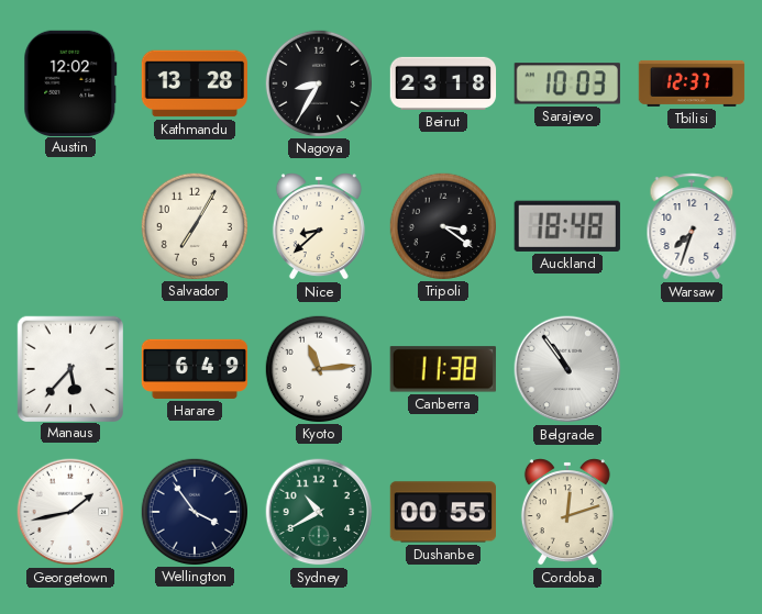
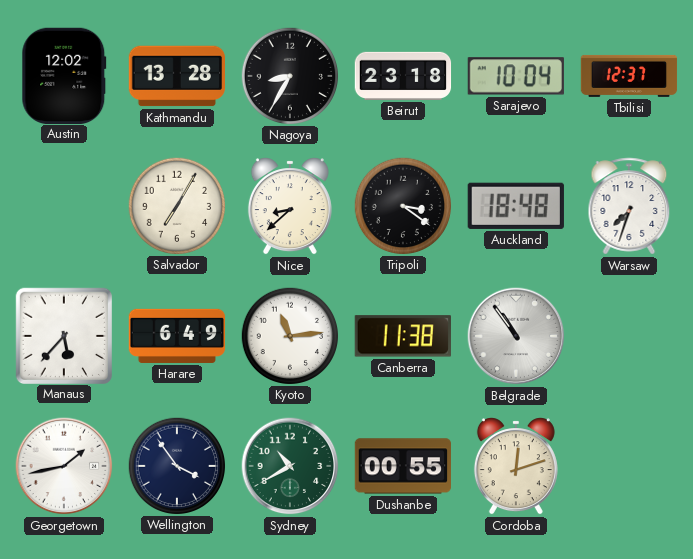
Sarajevo: 10:03 -> 10:04 (516, 76)
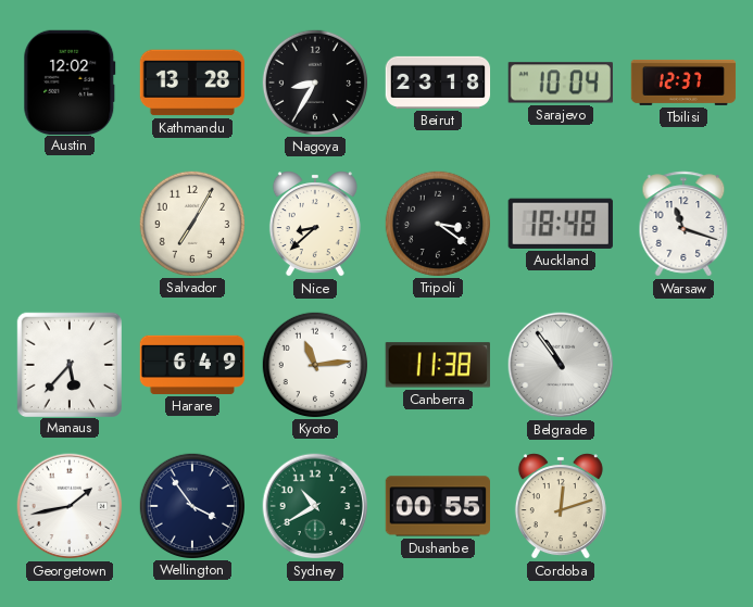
Warsaw: 7:33 -> 11:18 (683, 224)
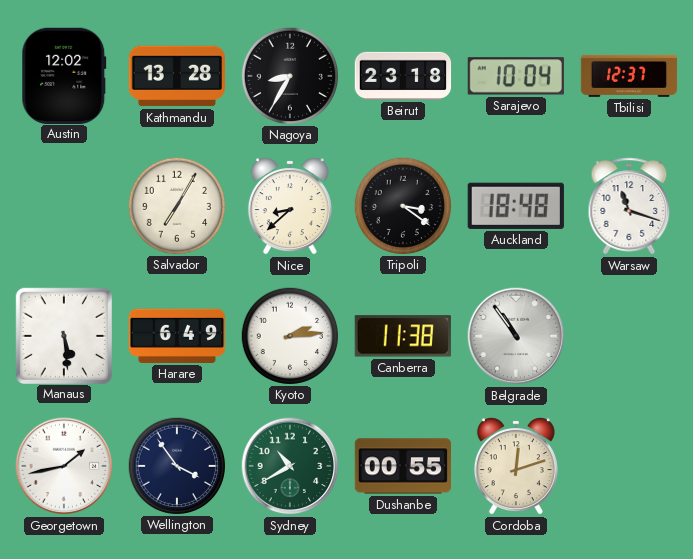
Manaus: 5:37 -> 5:29 (63, 335)
Kyoto: 11:14 -> 2:14 (289, 335)
